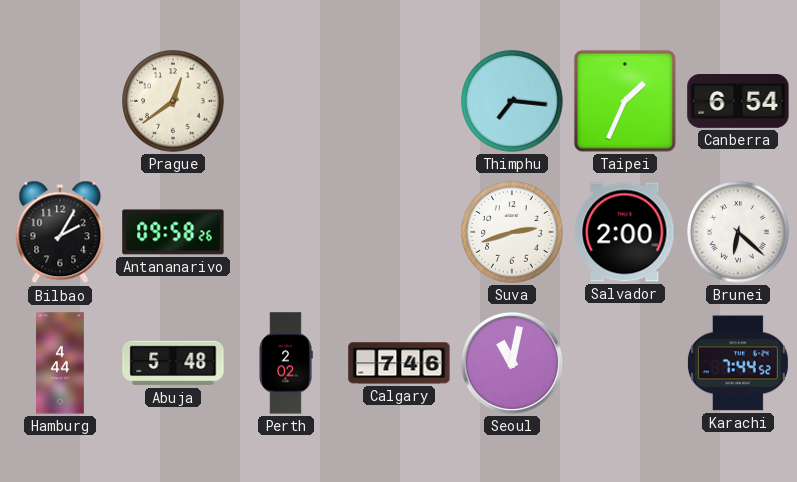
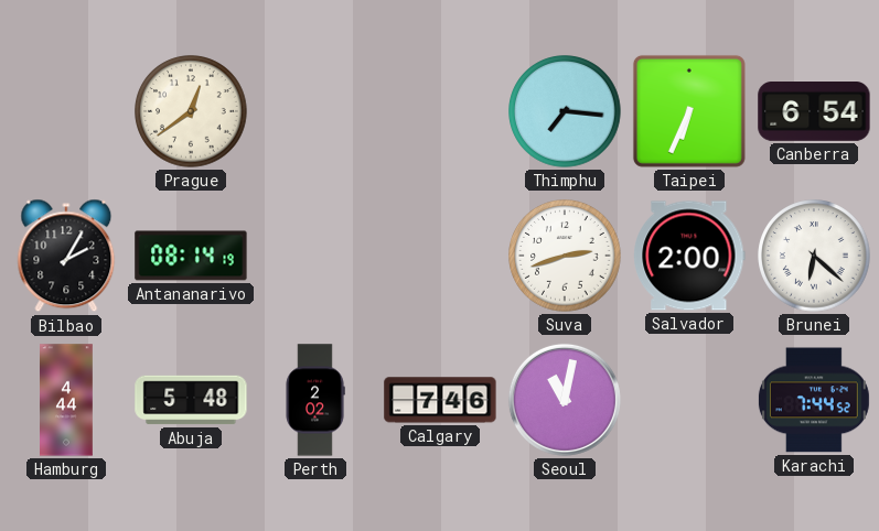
Taipei: 1:34 -> 6:34 (689, 111)
Antananarivo: 09:58 -> 08:14 (191, 256)
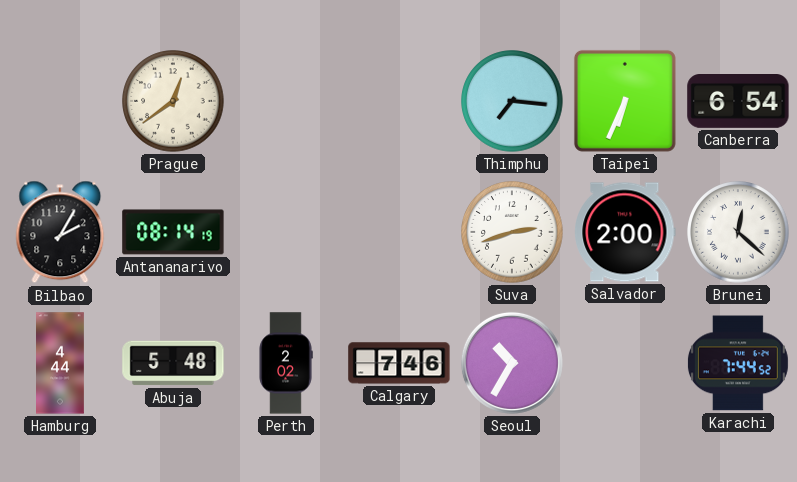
Brunei: 6:22 -> 12:22 (738, 232)
Seoul: 11:02 -> 10:35 (512, 363)
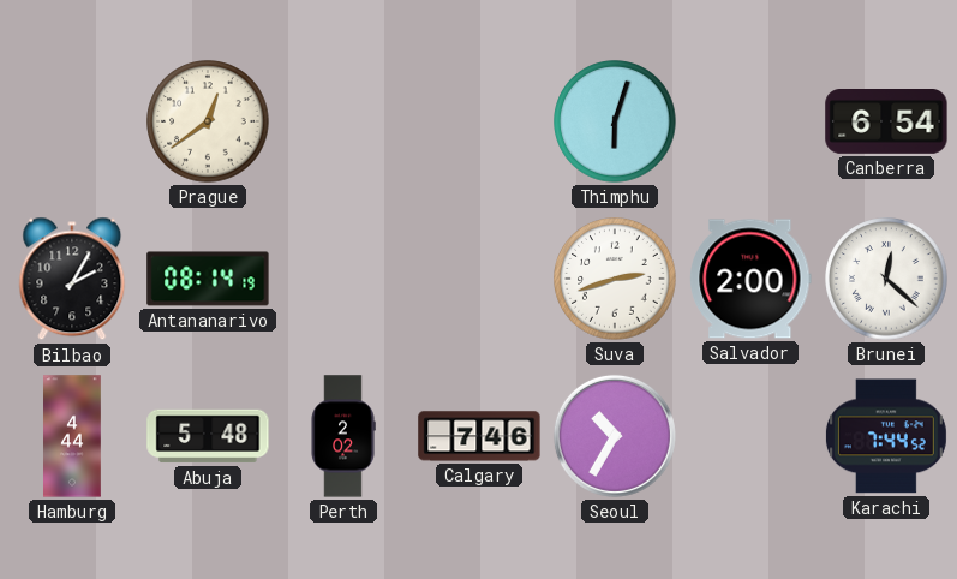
Thimphu: 7:16 -> 6:03 (615, 121)
Taipei: 6:34 -> none (625, 101)
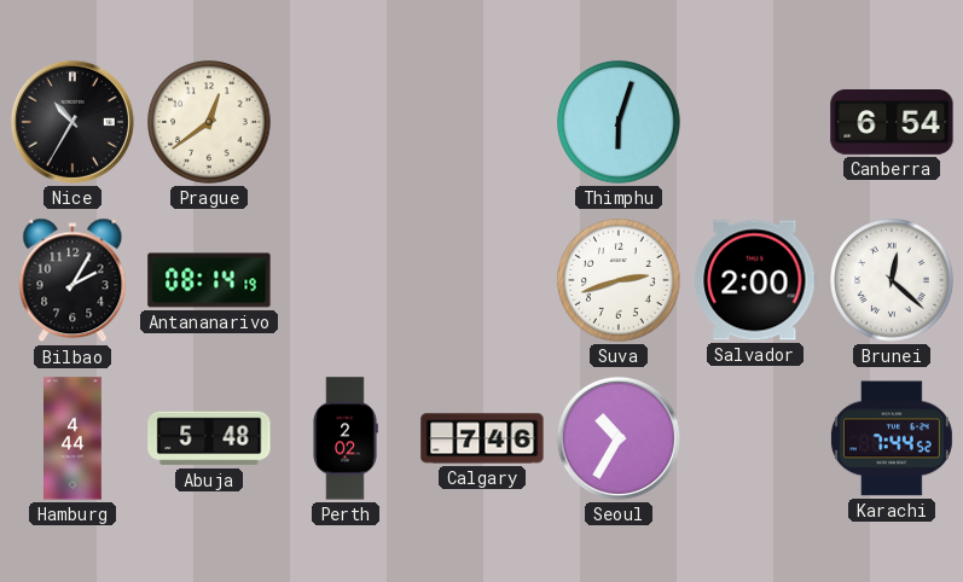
Nice: none -> 10:35 (72, 122)
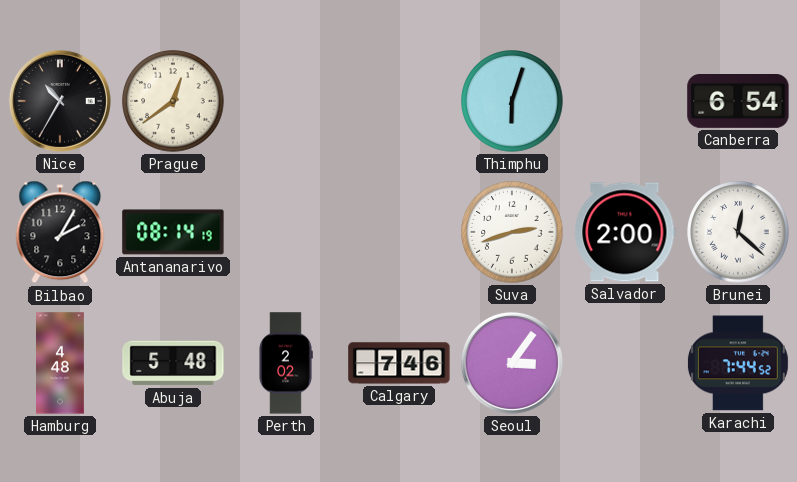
Hamburg: 4:44 -> 4:48 (61, 363)
Seoul: 10:35 -> 3:06 (512, 363)
